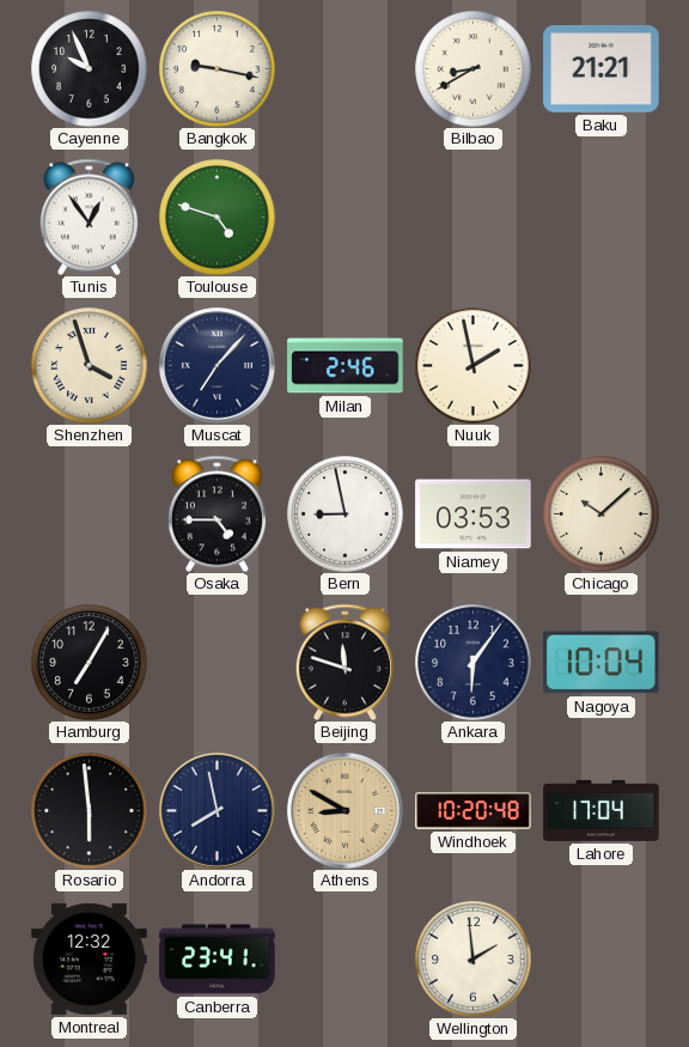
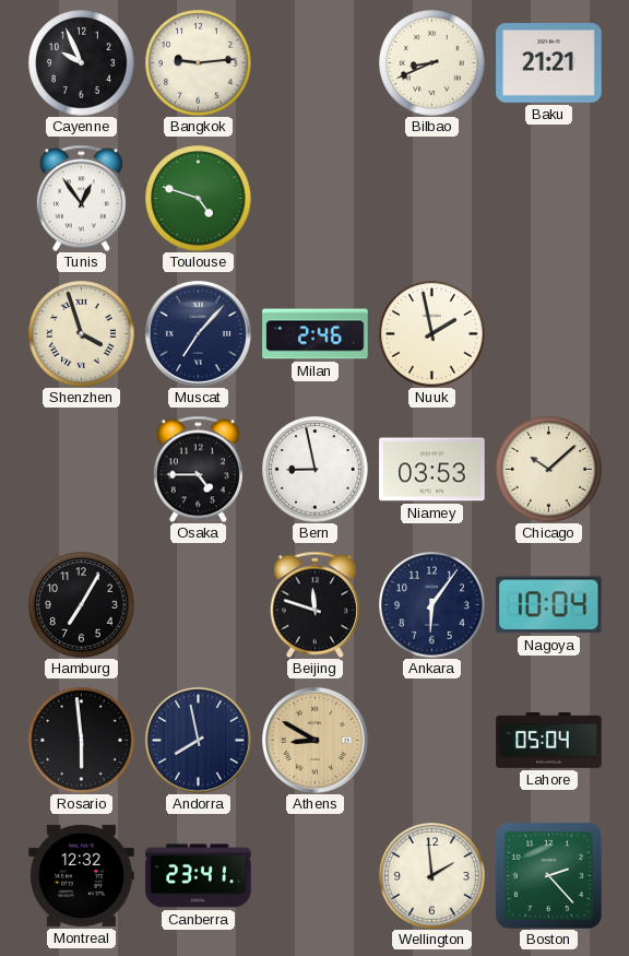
Bangkok: 9:17 -> 9:14 (199, 63)
Bilbao: 8:40 -> 8:41 (432, 63)
Windhoek: 10:20 -> none (474, 811)
Lahore: 17:04 -> 05:04 (549, 740)
Boston: none -> 2:23 (548, 875)
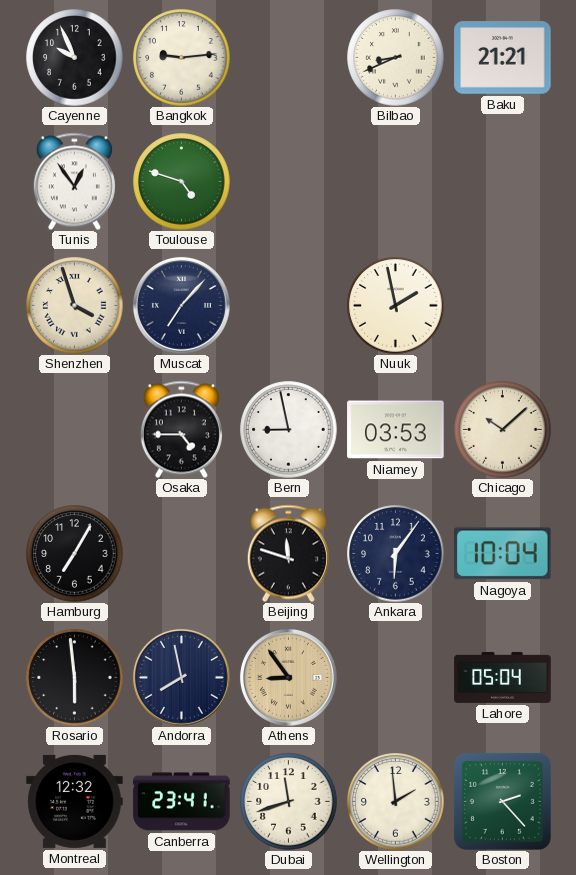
Milan: 2:46 -> none (316, 334)
Athens: 8:50 -> 8:54 (288, 677)
Dubai: none -> 11:42 (289, 802)
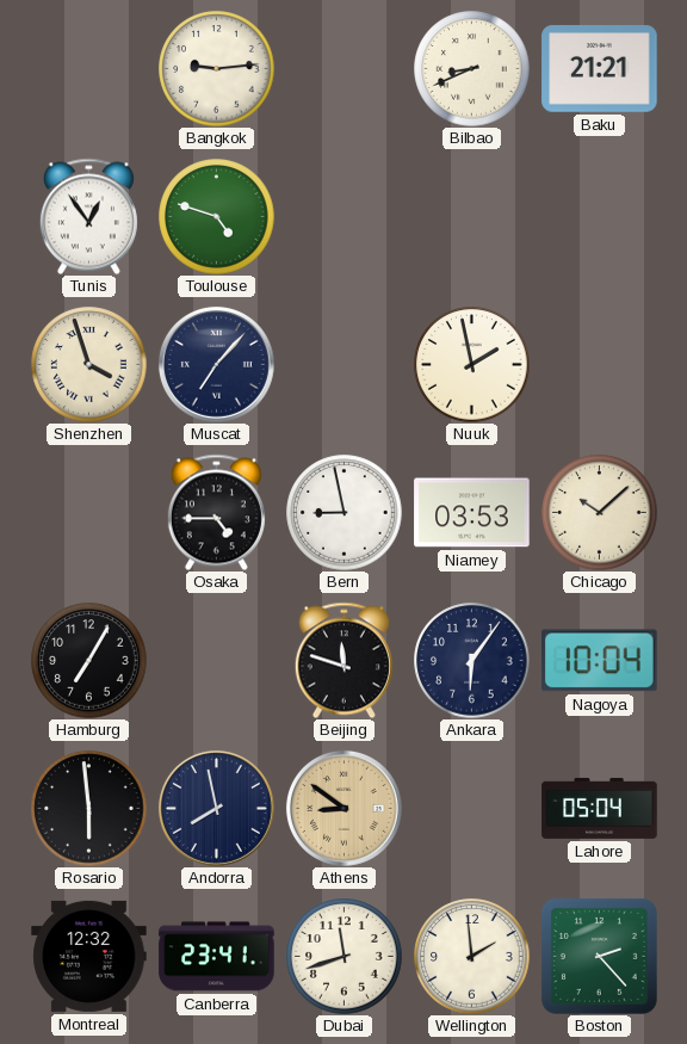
Cayenne: 9:56 -> none (75, 58)
Athens: 8:54 -> 8:51 (343, 808)
